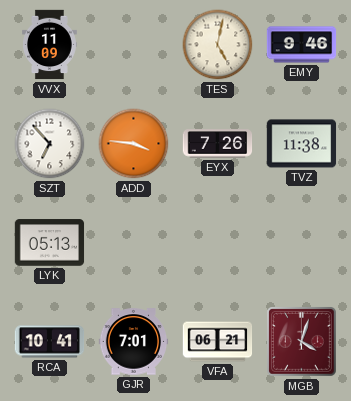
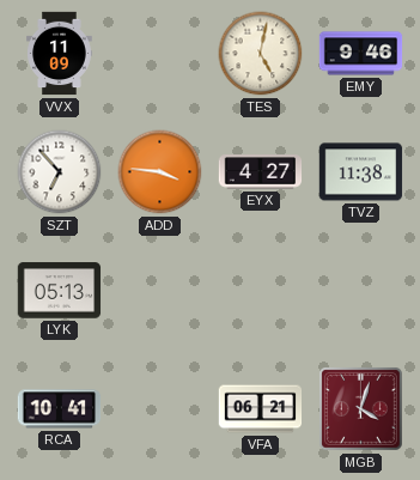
EYX: 7:26 -> 4:27 (261, 172)
GJR: 7:01 -> none (134, 342)
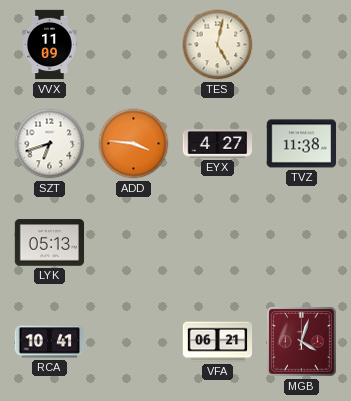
EMY: 9:46 -> none (361, 54)
SZT: 6:53 -> 6:42 (50, 144)
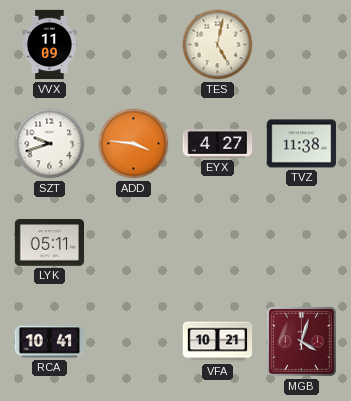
SZT: 6:42 -> 9:42 (50, 144)
LYK: 05:13 -> 05:11 (50, 243)
VFA: 06:21 -> 10:21 (218, 342)
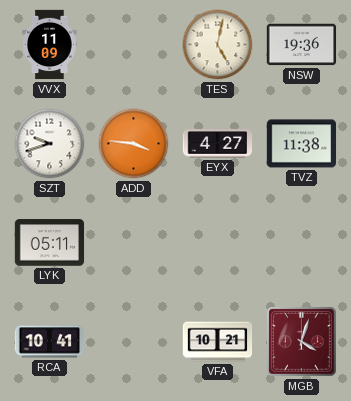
NSW: none -> 19:36 (302, 45)
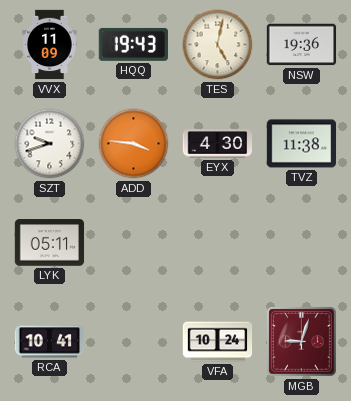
HQQ: none -> 19:43 (133, 44)
EYX: 4:27 -> 4:30 (218, 144)
VFA: 10:21 -> 10:24 (218, 342)
MGB: 4:03 -> 9:03 (302, 342)
